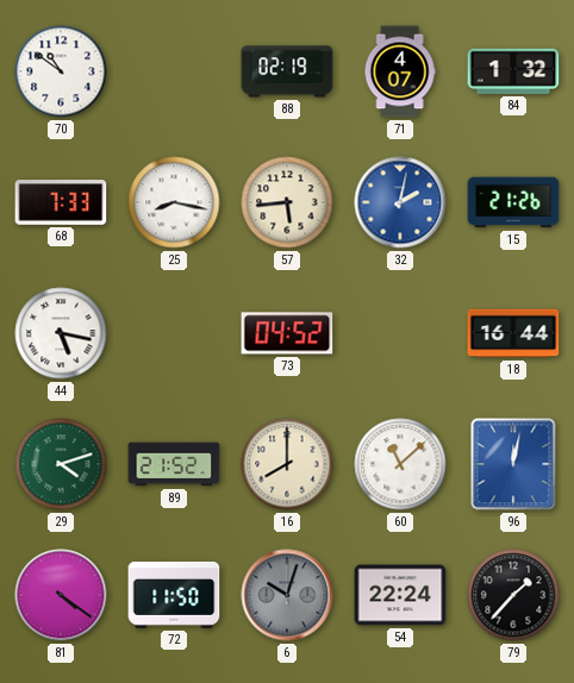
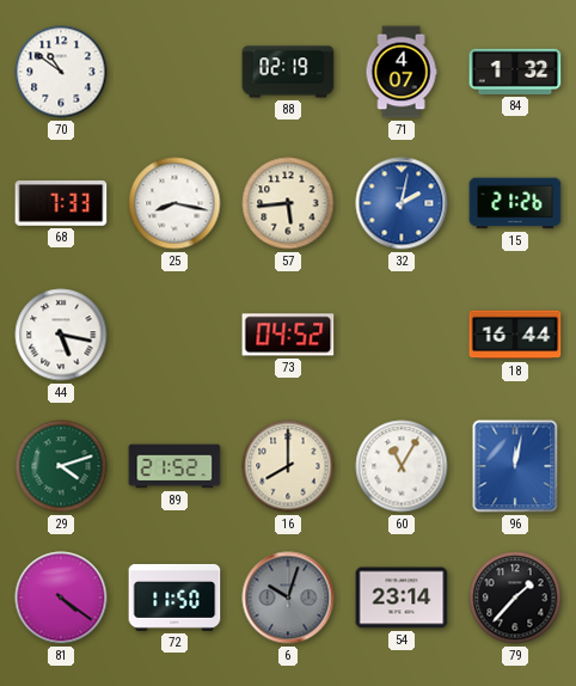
60: 11:08 -> 11:05 (402, 466)
54: 22:24 -> 23:14 (402, 598)
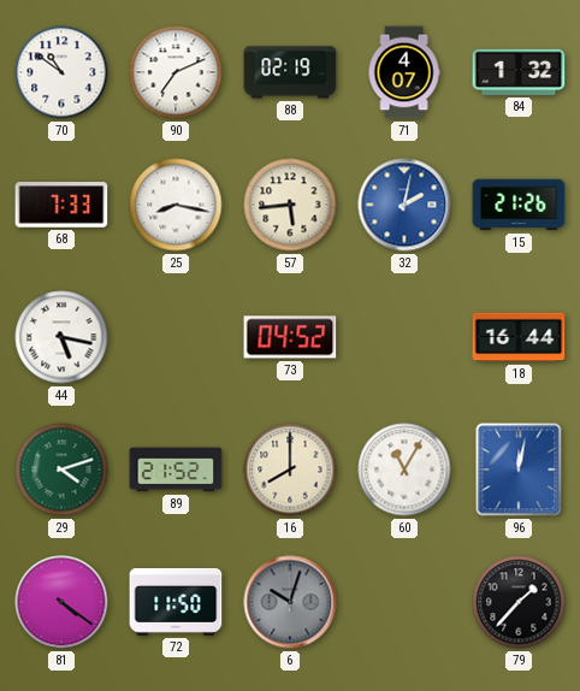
90: none -> 7:11 (176, 72)
54: 23:14 -> none (402, 598)
